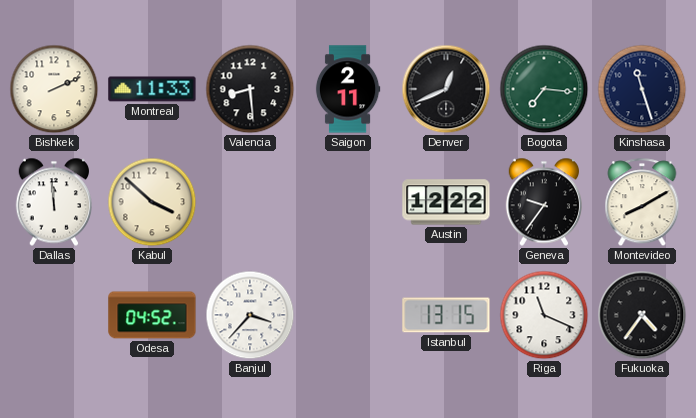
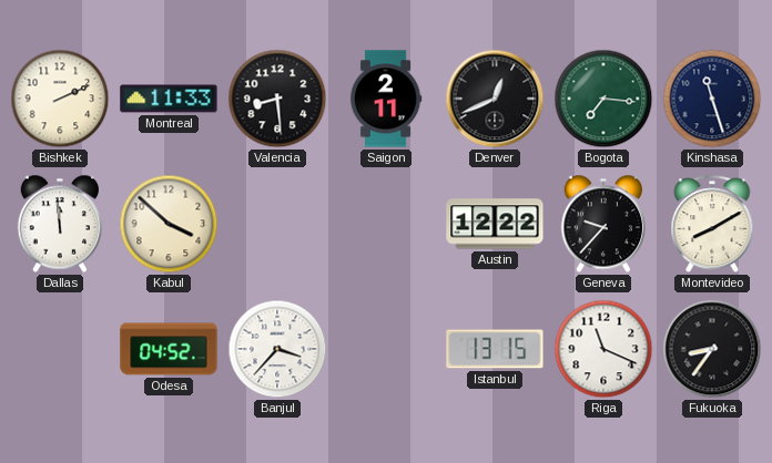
Geneva: 9:36 -> 9:37 (602, 224)
Fukuoka: 4:36 -> 8:36 (712, 349)
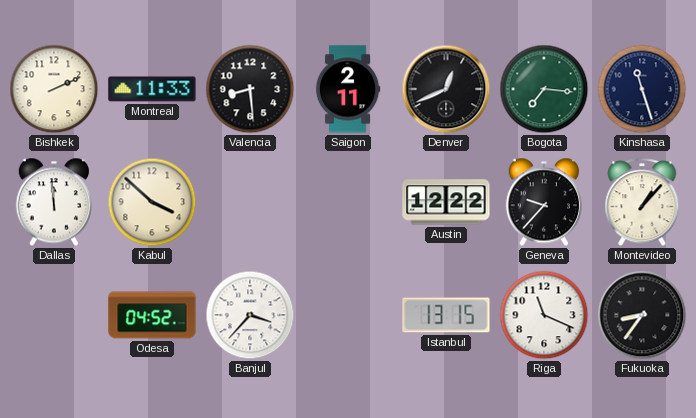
Montevideo: 8:10 -> 1:07 (642, 203)
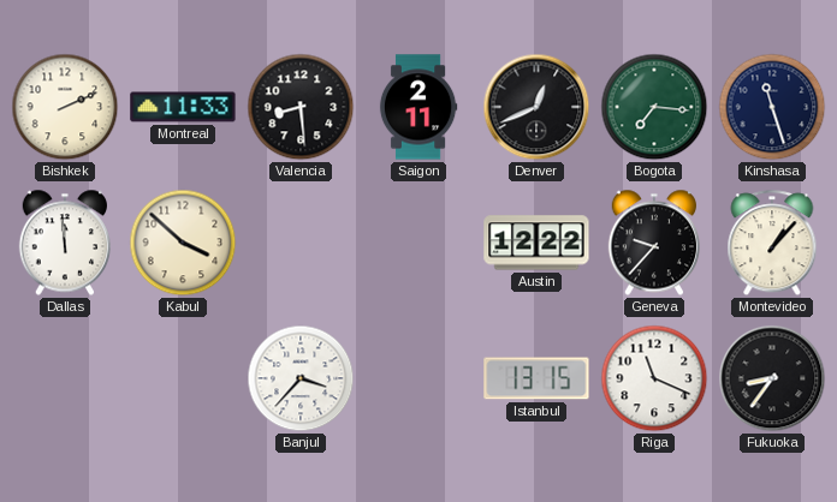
Odesa: 04:52 -> none (152, 315)
